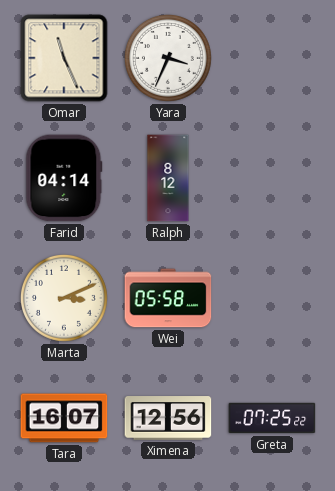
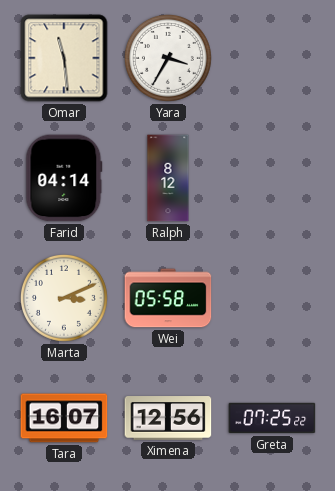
Omar: 11:26 -> 11:29 (64, 58)
Yara: 3:34 -> 3:35 (168, 58)
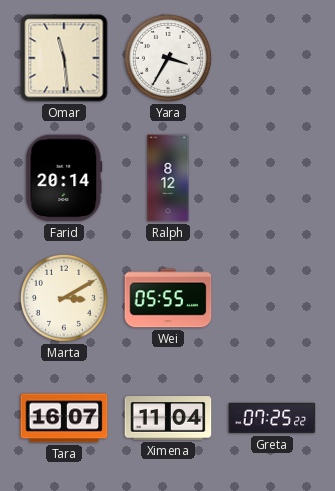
Farid: 04:14 -> 20:14 (64, 178)
Marta: 3:11 -> 3:10 (64, 298)
Wei: 05:58 -> 05:55 (168, 298)
Ximena: 12:56 -> 11:04 (168, 418)
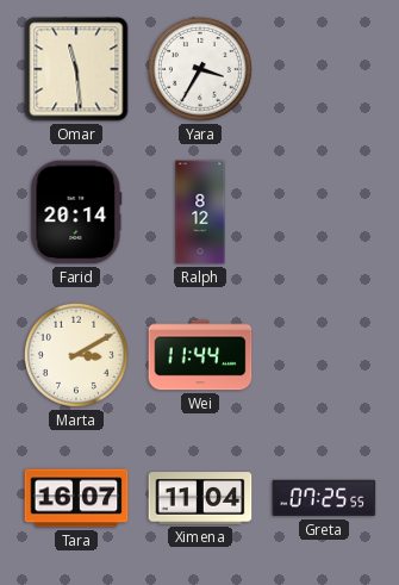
Wei: 05:55 -> 11:44 (200, 355)
Greta: 07:25:22 -> 07:25:55 (324, 498)
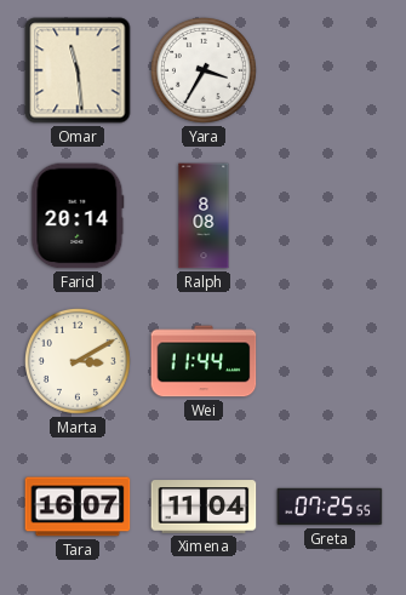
Ralph: 8:12 -> 8:08 (204, 216)
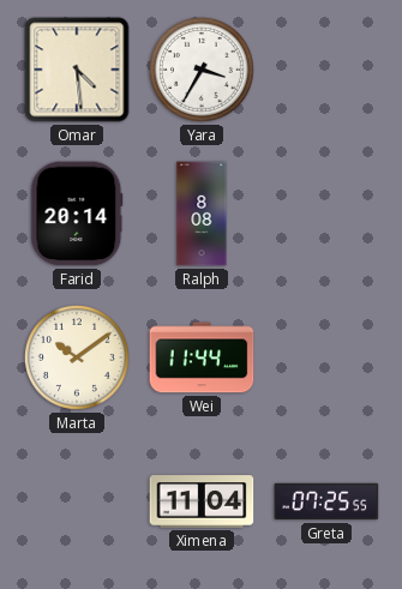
Omar: 11:29 -> 4:29 (77, 70)
Marta: 3:10 -> 10:09 (77, 357)
Tara: 16:07 -> none (78, 507)
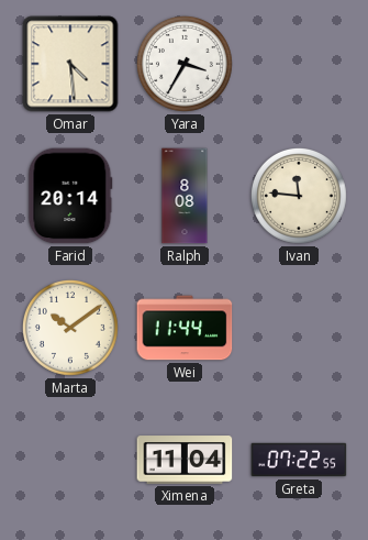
Ivan: none -> 11:46 (299, 196)
Greta: 07:25 -> 07:22 (299, 460)
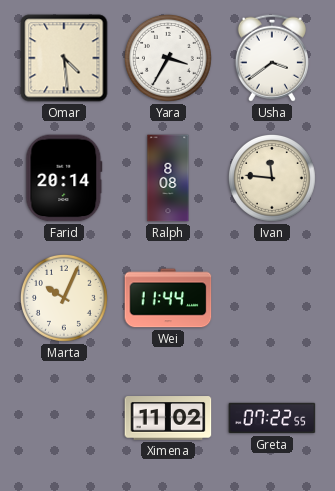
Usha: none -> 3:39 (272, 58)
Marta: 10:09 -> 10:04 (64, 298)
Ximena: 11:04 -> 11:02 (168, 418)
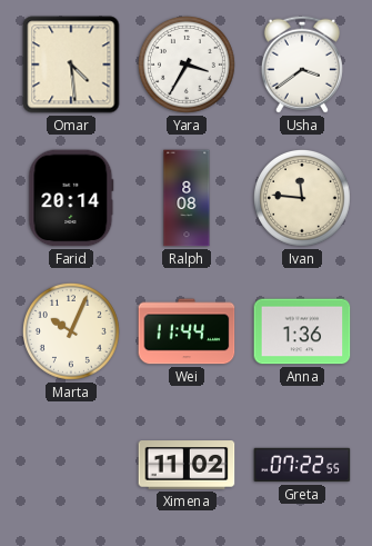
Anna: none -> 1:36 (302, 331)
